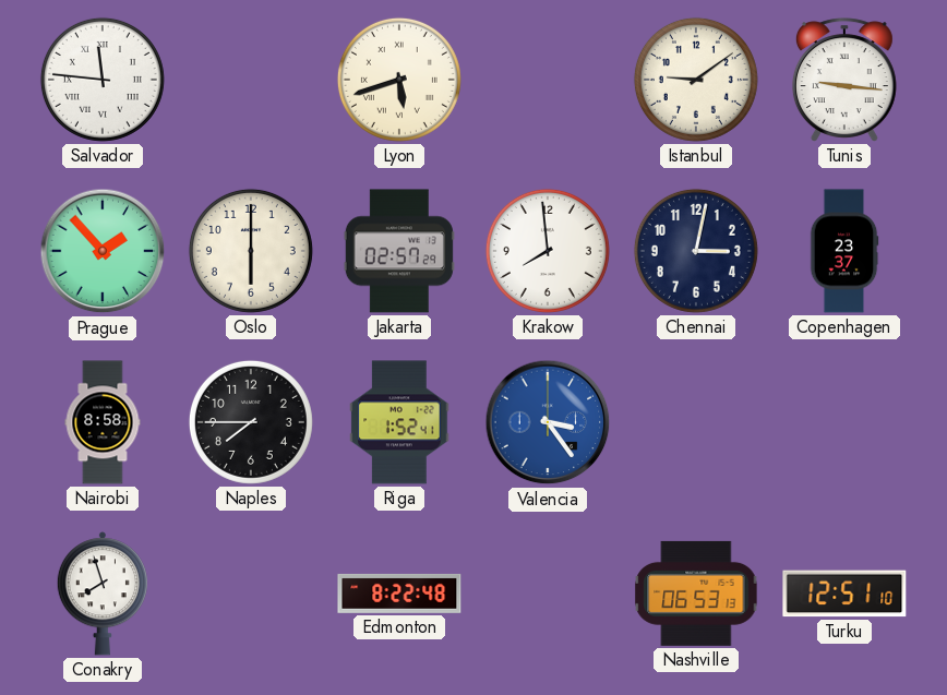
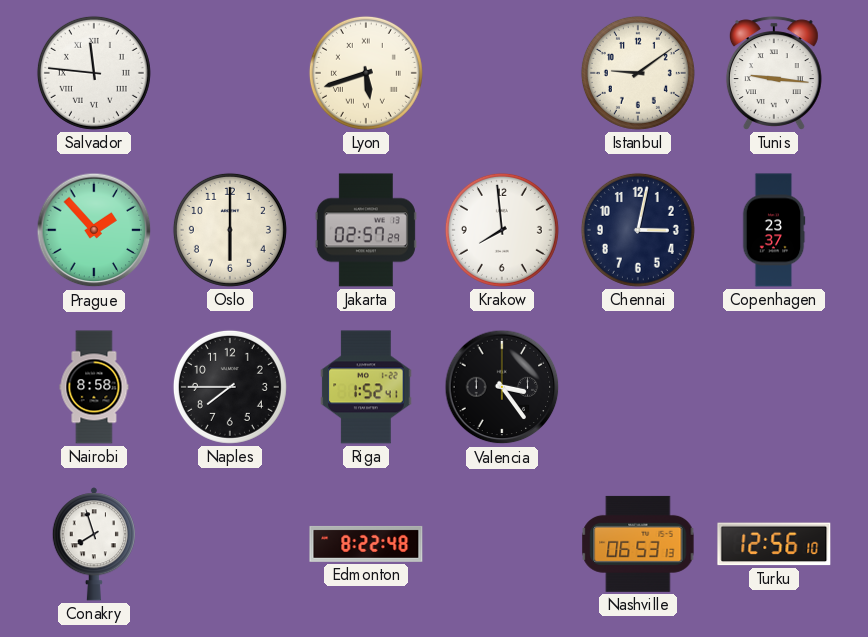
Valencia dial: blue -> black (502, 387)
Turku: 12:51 -> 12:56 (774, 544)
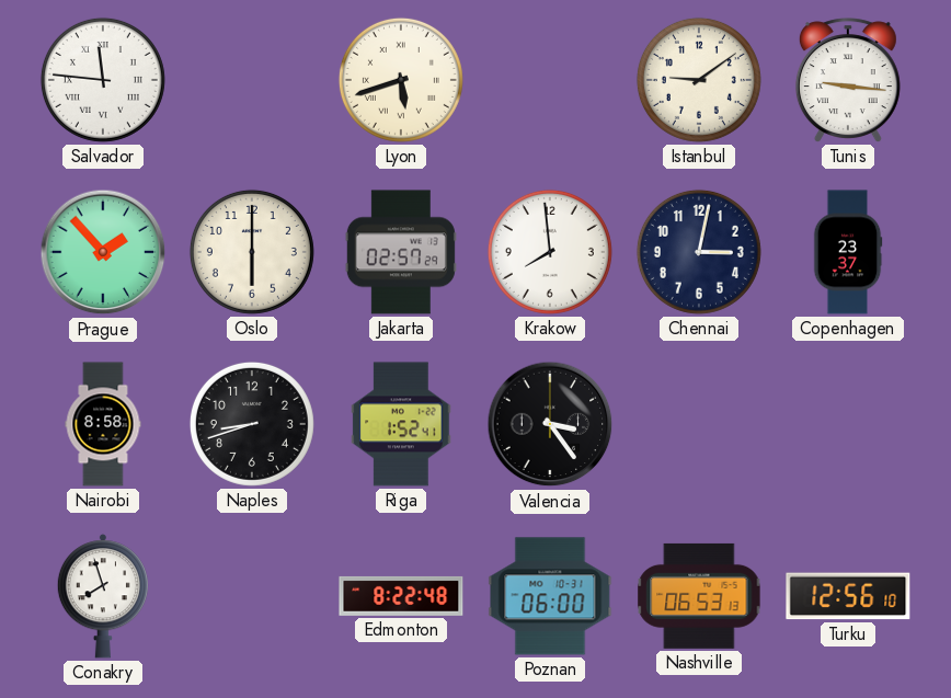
Naples: 7:45 -> 8:42 (252, 424)
Poznan: none -> 06:00 (550, 596)
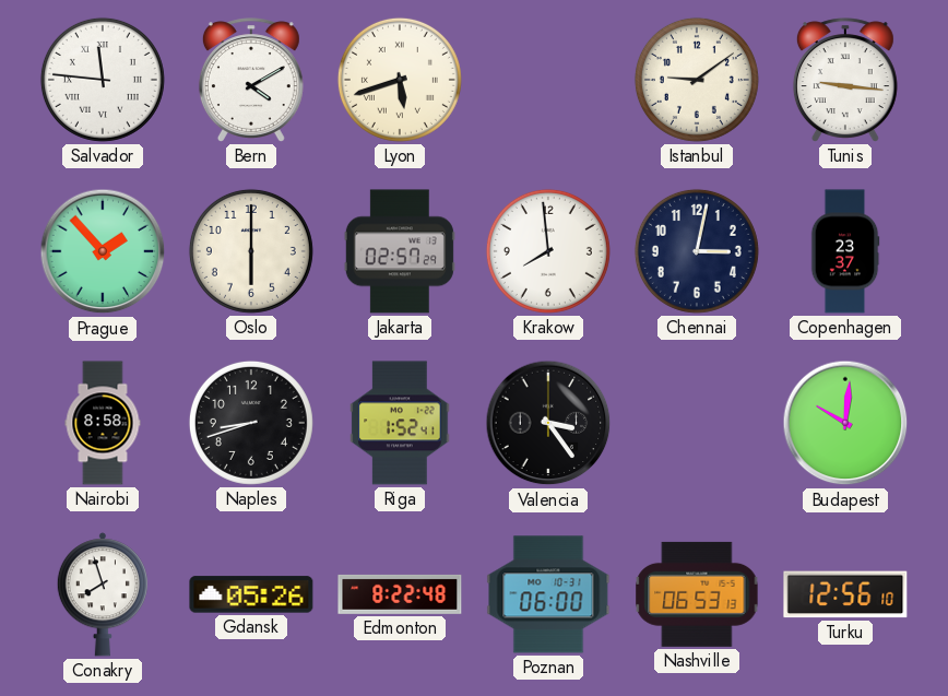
Bern: none -> 4:10 (251, 80)
Budapest: none -> 10:01 (845, 423)
Gdansk: none -> 05:26 (251, 594)
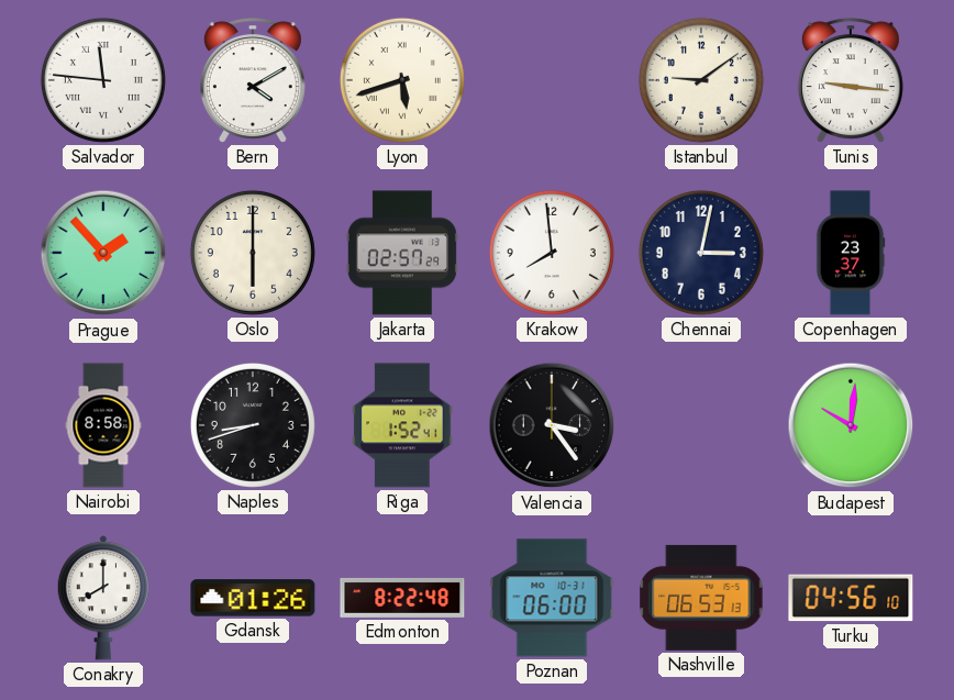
Conakry: 7:57 -> 8:00 (103, 598)
Gdansk: 05:26 -> 01:26 (253, 598)
Turku: 12:56 -> 04:56 (851, 598)
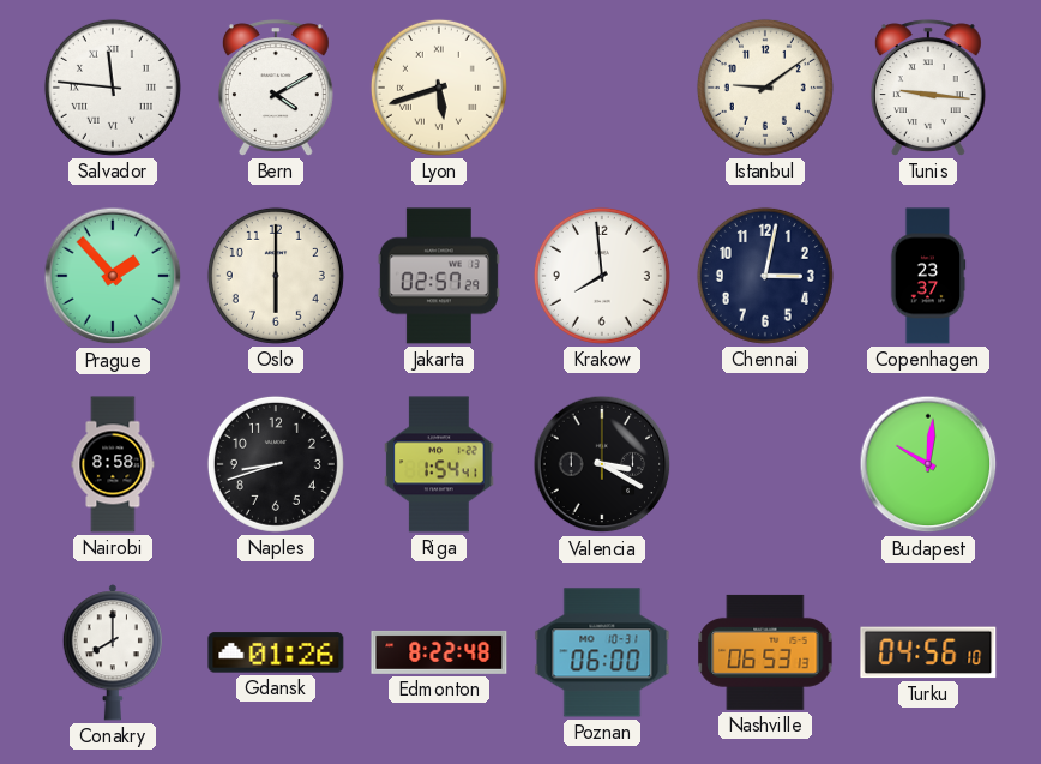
Riga: 1:52 -> 1:54 (439, 464)
Valencia: 3:24 -> 3:20 (602, 464)
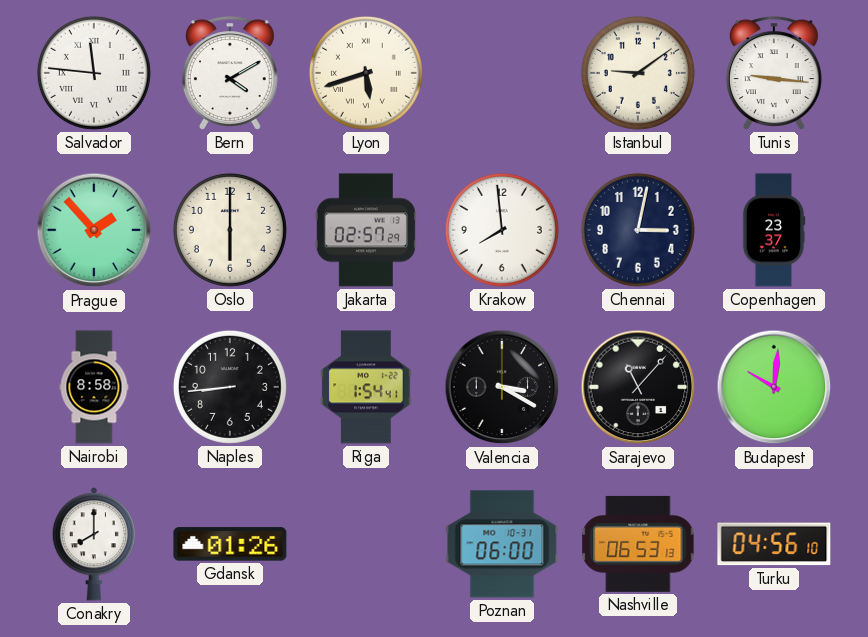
Naples: 8:42 -> 8:44 (230, 387)
Sarajevo: none -> 11:07 (638, 387)
Edmonton: 8:22 -> none (439, 652)
